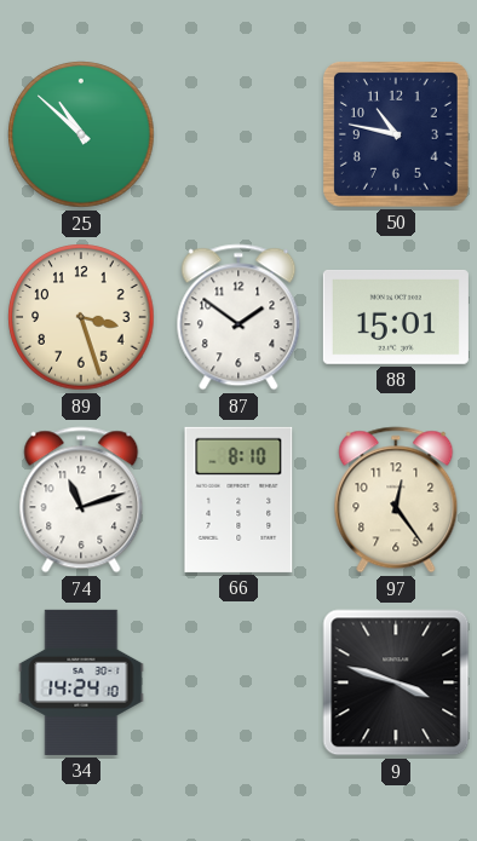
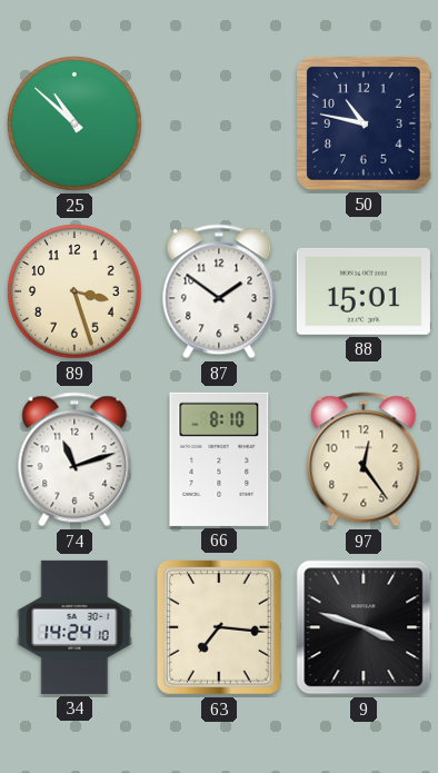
63: none -> 7:16 (219, 627)
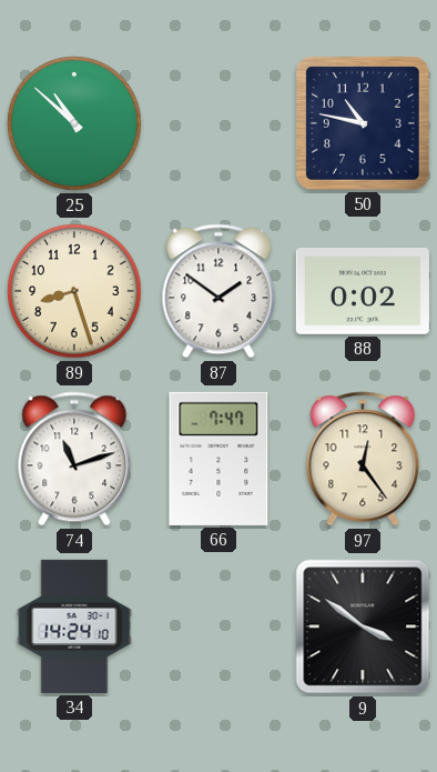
89: 3:27 -> 8:27 (74, 291)
88: 15:01 -> 0:02 (363, 291)
66: 8:10 -> 7:47 (218, 459)
63: 7:16 -> none (219, 627)
9: 3:48 -> 3:51 (363, 626)
